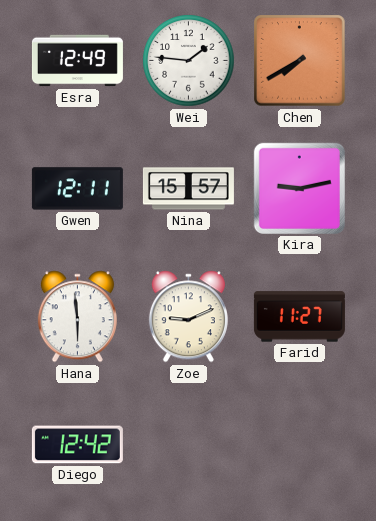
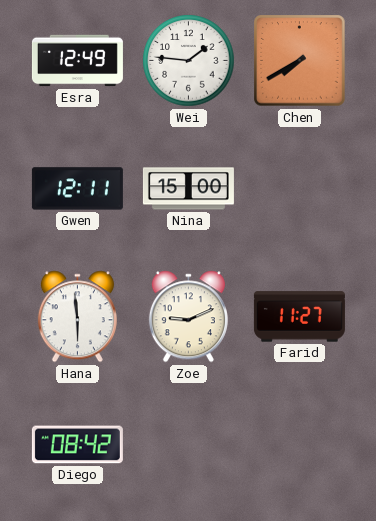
Nina: 15:57 -> 15:00 (188, 189)
Kira: 9:13 -> none (299, 188)
Diego: 12:42 -> 08:42 (77, 445)
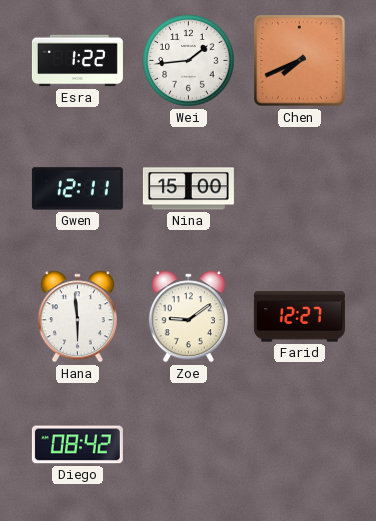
Esra: 12:49 -> 1:22 (77, 61)
Wei: 1:46 -> 1:44 (189, 61)
Chen: 7:40 -> 7:41 (300, 61)
Zoe: 9:11 -> 9:09 (188, 317)
Farid: 11:27 -> 12:27 (299, 317)
